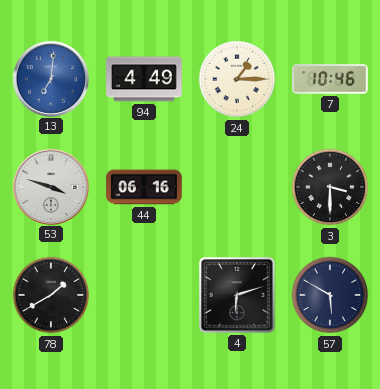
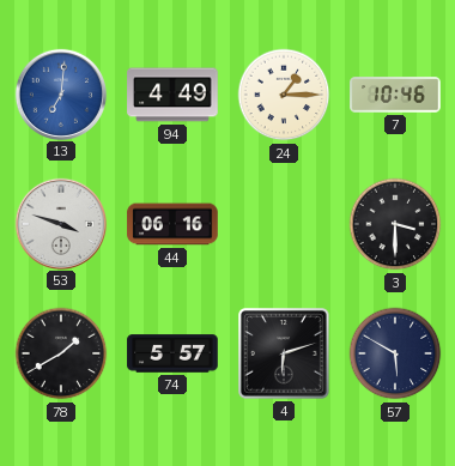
74: none -> 5:57 (172, 353)
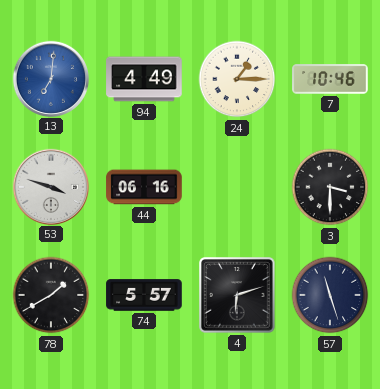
57: 5:50 -> 11:27 (330, 295)
